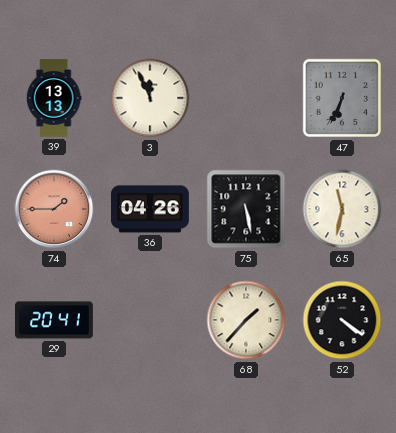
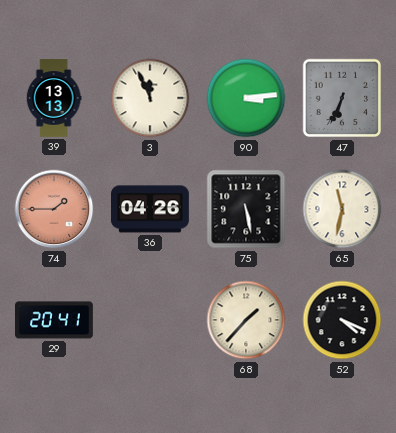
90: none -> 3:14 (246, 98)
52: 4:21 -> 4:19 (342, 320)
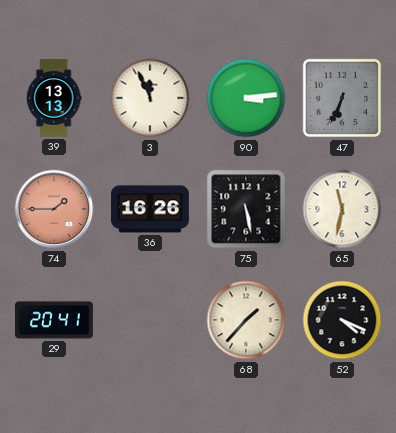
36: 04:26 -> 16:26 (151, 209)
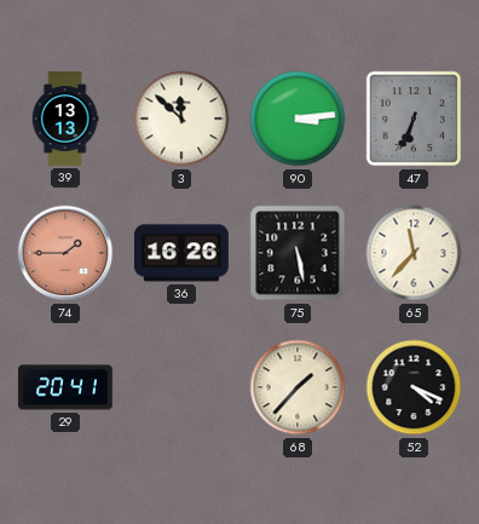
3: 11:56 -> 11:52 (181, 119)
65: 11:32 -> 11:37 (414, 253)
